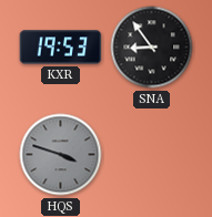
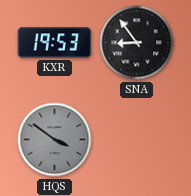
HQS: 3:48 -> 3:51 (55, 140)
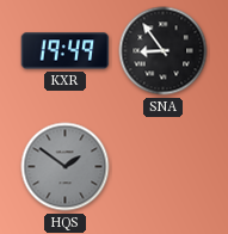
KXR: 19:53 -> 19:49 (66, 51)
HQS: 3:51 -> 1:51 (66, 167)
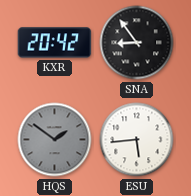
KXR: 19:49 -> 20:42 (55, 43)
ESU: none -> 5:44 (137, 140)
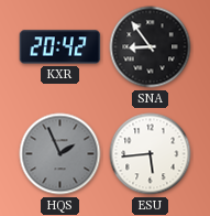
HQS: 1:51 -> 1:56 (60, 154)
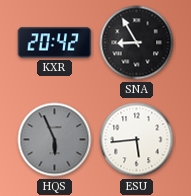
SNA: 8:54 -> 8:55 (137, 43)
HQS: 1:56 -> 5:56 (55, 140)
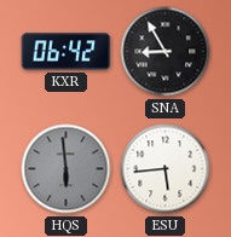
KXR: 20:42 -> 06:42 (67, 52)
HQS: 5:56 -> 5:59 (67, 169)
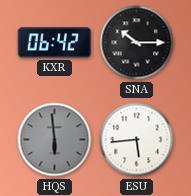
SNA: 8:55 -> 10:15 (137, 43)
